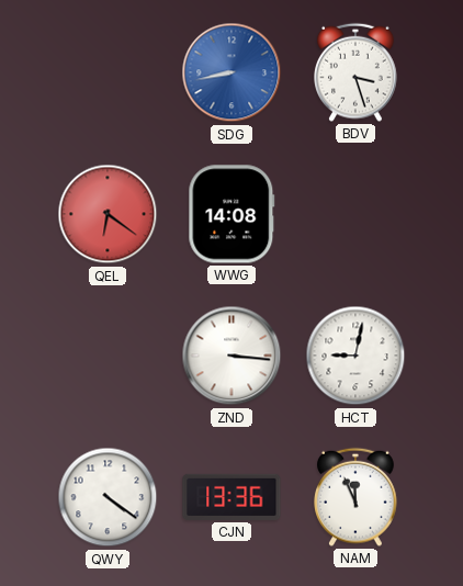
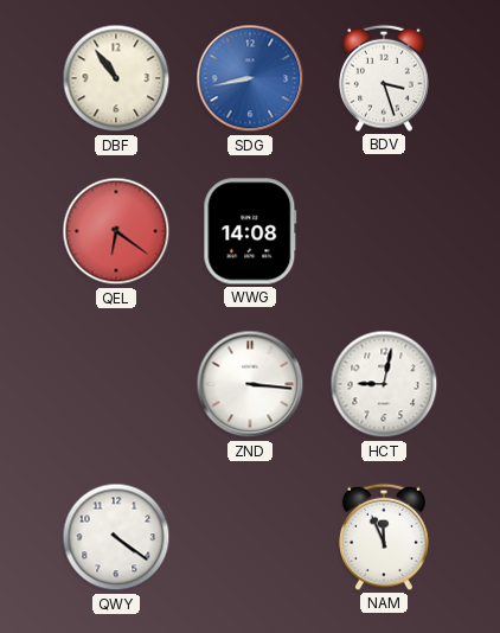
DBF: none -> 10:54 (116, 78)
CJN: 13:36 -> none (231, 497)
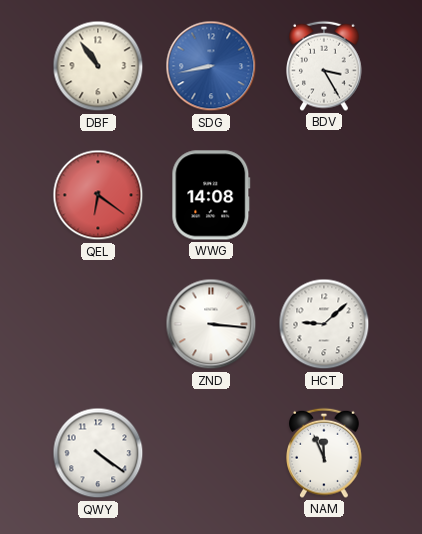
BDV: 3:27 -> 3:25 (324, 66)
HCT: 9:02 -> 9:08 (324, 324)
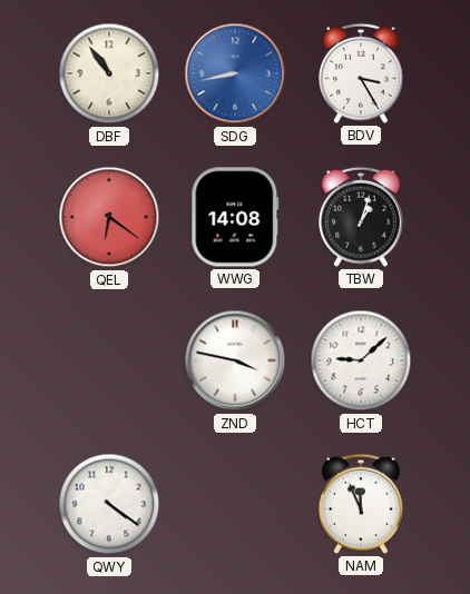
TBW: none -> 1:03 (361, 217)
ZND: 3:16 -> 3:47 (235, 360)
